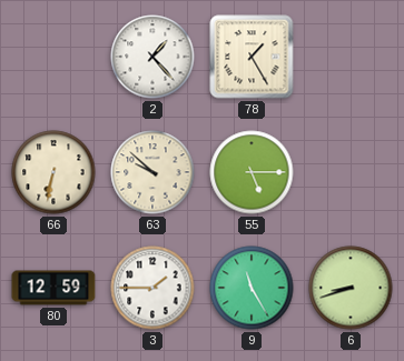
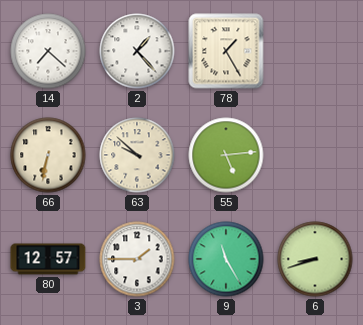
14: none -> 7:22 (48, 51)
55: 5:15 -> 5:14 (226, 155)
80: 12:59 -> 12:57 (48, 259)
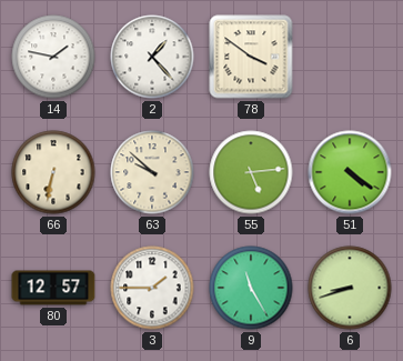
14: 7:22 -> 1:47 (53, 57)
78: 1:25 -> 3:51 (251, 57)
51: none -> 4:21 (350, 172)
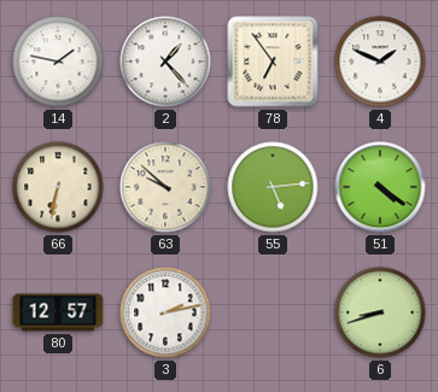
78: 3:51 -> 6:54 (273, 62)
4: none -> 1:49 (380, 62)
3: 1:45 -> 2:13 (165, 312)
9: 11:25 -> none (251, 288)
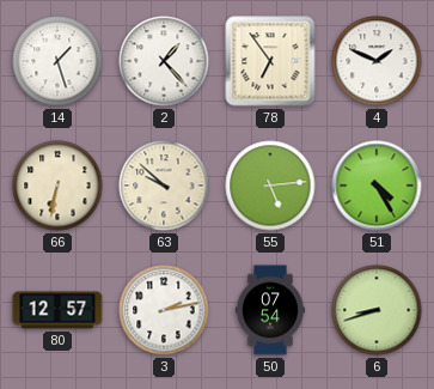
14: 1:47 -> 1:27 (57, 61)
51: 4:21 -> 4:25 (377, 186)
50: none -> 07:54 (270, 310)
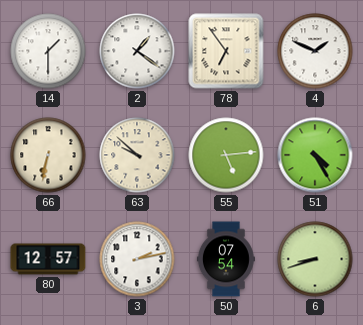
14: 1:27 -> 1:30 (48, 51)
2: 1:23 -> 1:21 (137, 51)
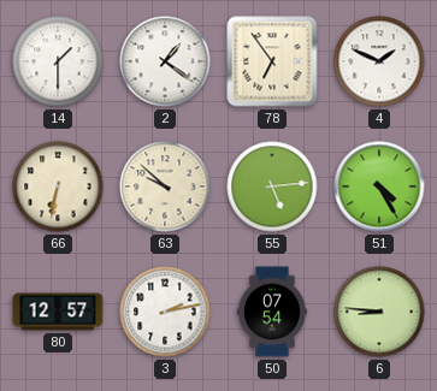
6: 8:42 -> 8:46 (379, 312)
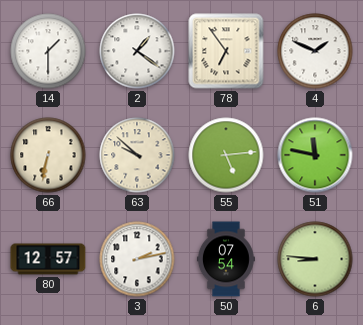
51: 4:25 -> 11:47 (315, 155)
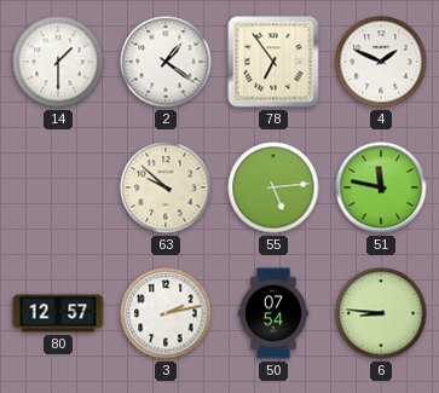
66: 6:32 -> none (48, 155)
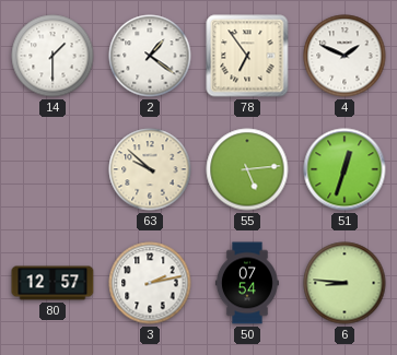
51: 11:47 -> 12:33 (345, 169)
